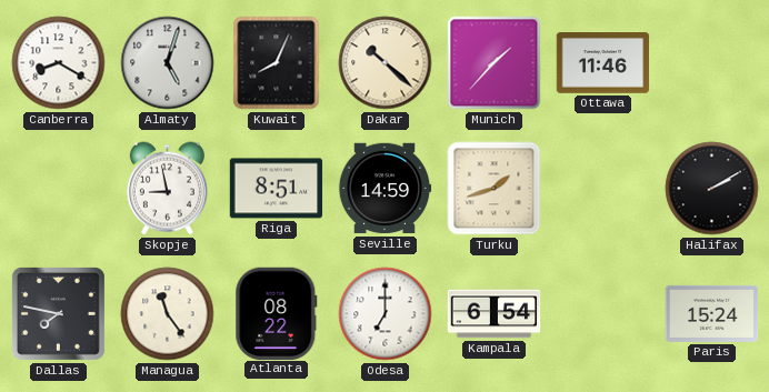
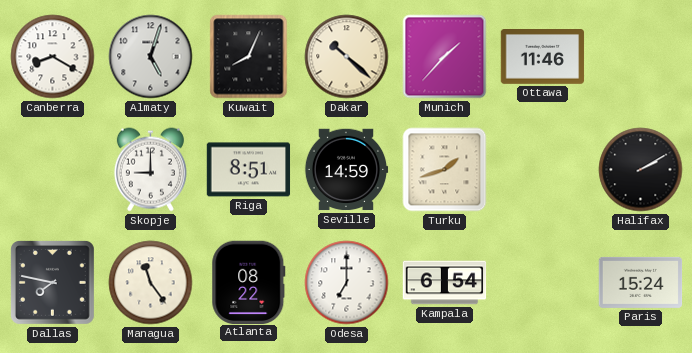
Skopje: 8:58 -> 9:00 (150, 170)
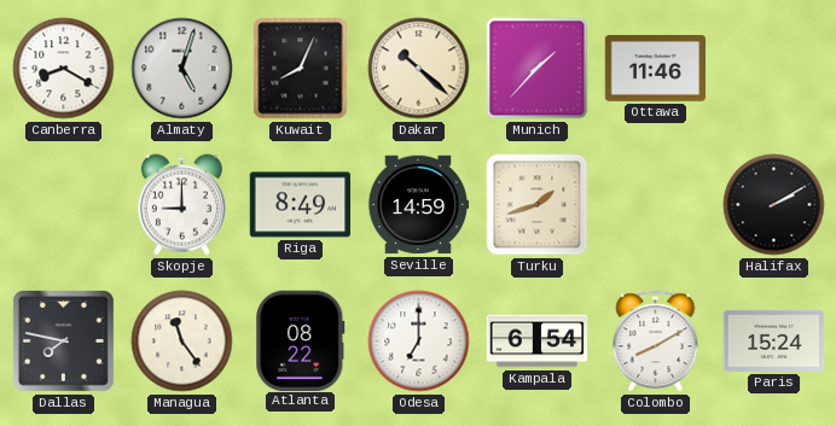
Riga: 8:51 -> 8:49 (301, 205)
Colombo: none -> 8:10 (656, 342)
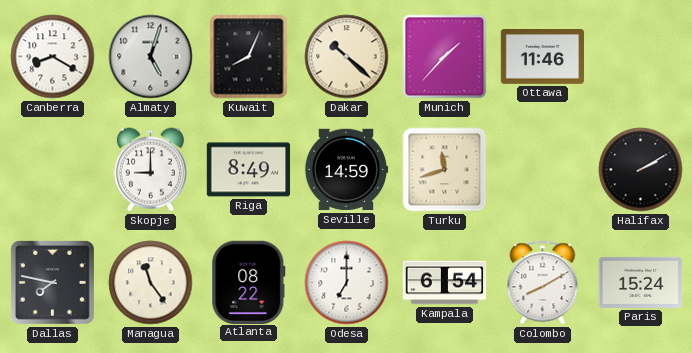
Turku: 1:42 -> 11:42 (445, 170)
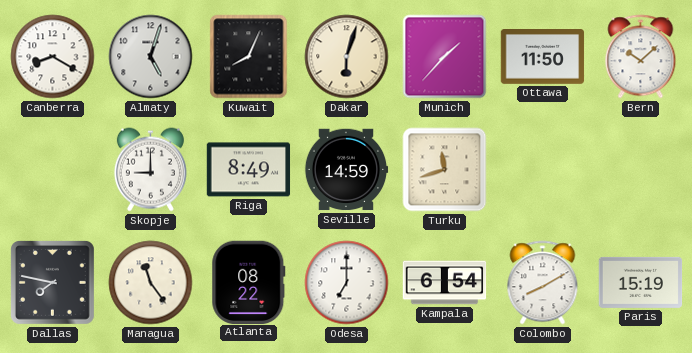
Dakar: 10:22 -> 6:03 (347, 57)
Ottawa: 11:46 -> 11:50 (543, 57)
Bern: none -> 10:08 (641, 57)
Halifax: 2:10 -> none (641, 170)
Paris: 15:24 -> 15:19 (641, 282)
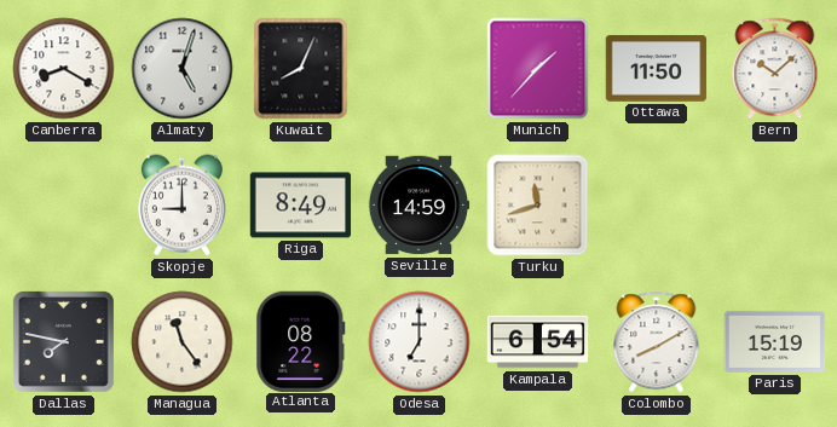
Dakar: 6:03 -> none (347, 57)
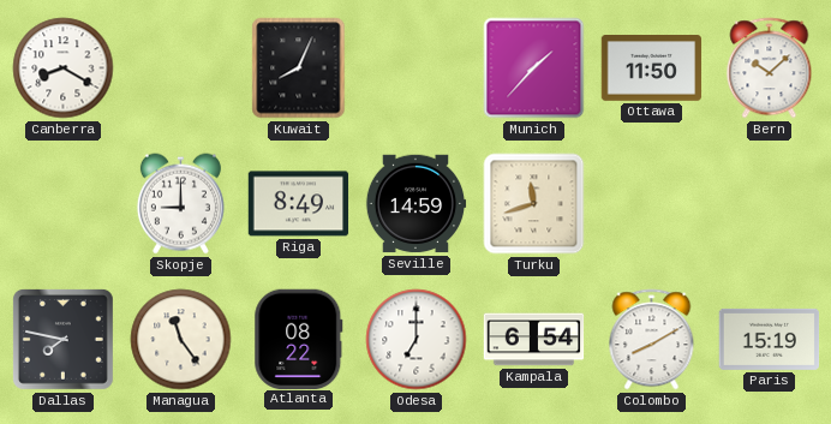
Almaty: 5:03 -> none (183, 69)
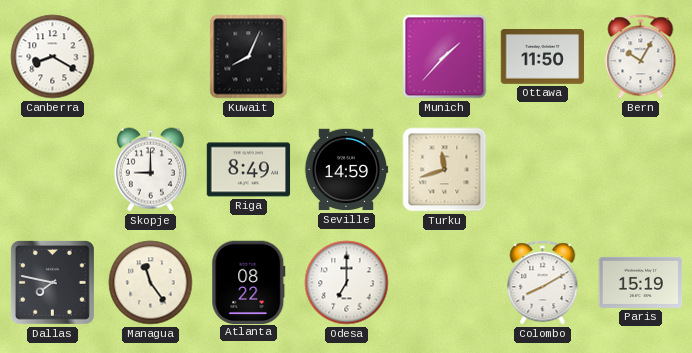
Bern: 10:08 -> 10:05 (641, 57)
Kampala: 6:54 -> none (534, 340)
